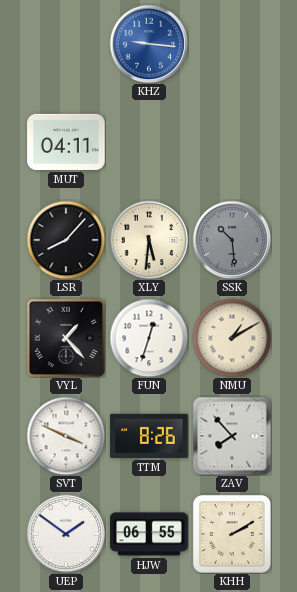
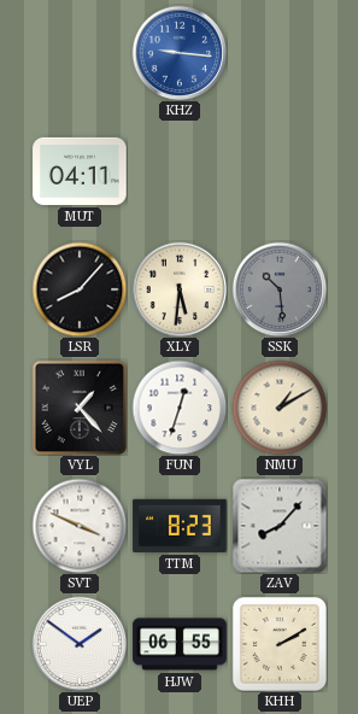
TTM: 8:26 -> 8:23 (180, 526)
ZAV: 7:53 -> 8:07 (280, 526)
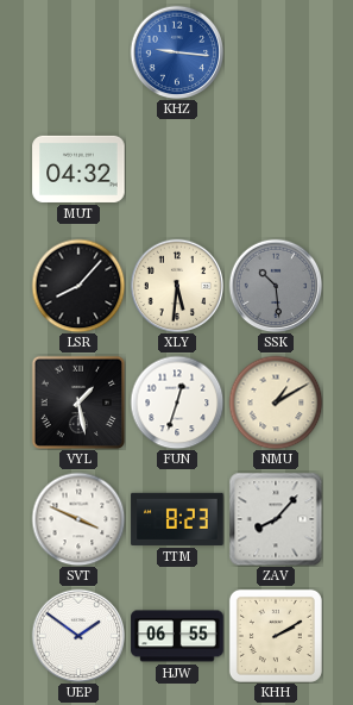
MUT: 04:11 -> 04:32 (78, 169)
VYL: 1:23 -> 1:28 (78, 403)
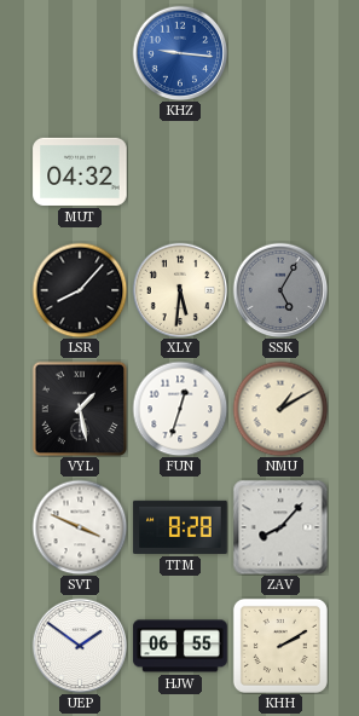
SSK: 10:29 -> 5:05 (280, 290)
TTM: 8:23 -> 8:28 (180, 527)
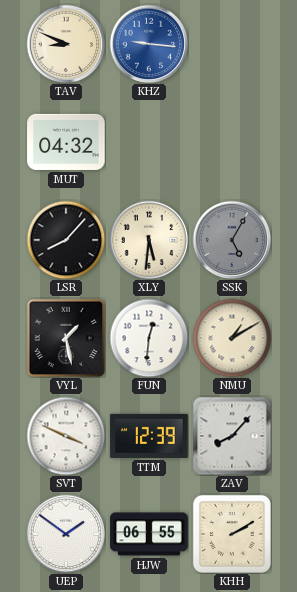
TAV: none -> 8:49 (66, 44)
FUN: 12:33 -> 12:31 (149, 338)
TTM: 8:28 -> 12:39 (149, 436)
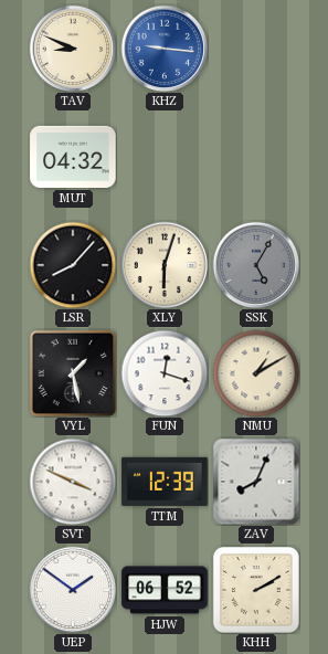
XLY: 5:31 -> 6:03 (165, 265)
FUN: 12:31 -> 12:18 (165, 373)
ZAV: 8:07 -> 8:04 (256, 482)
HJW: 06:55 -> 06:52 (165, 590)
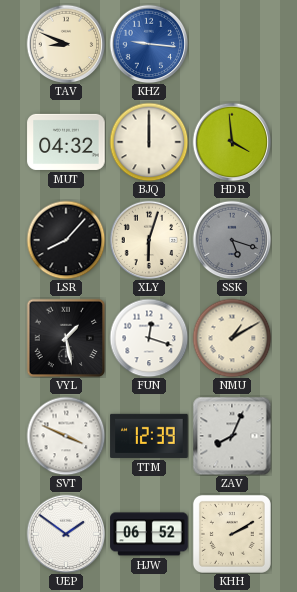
BJQ: none -> 12:00 (149, 142)
HDR: none -> 3:59 (232, 142)
SSK: 5:05 -> 5:18 (232, 240)
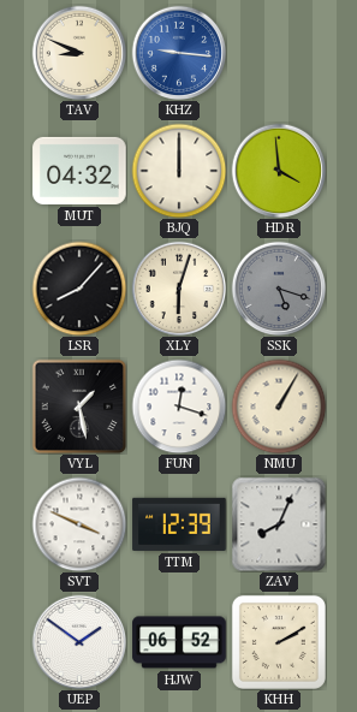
NMU: 1:10 -> 1:05 (279, 407)
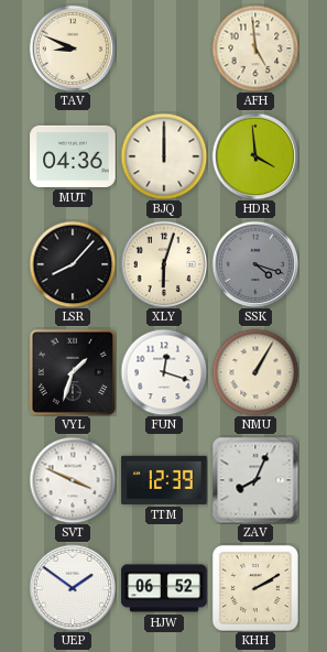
KHZ: 9:16 -> none (179, 53)
AFH: none -> 4:59 (255, 48)
MUT: 04:32 -> 04:36 (73, 156)
SSK: 5:18 -> 4:18 (255, 264)
VYL: 1:28 -> 1:33 (73, 372)
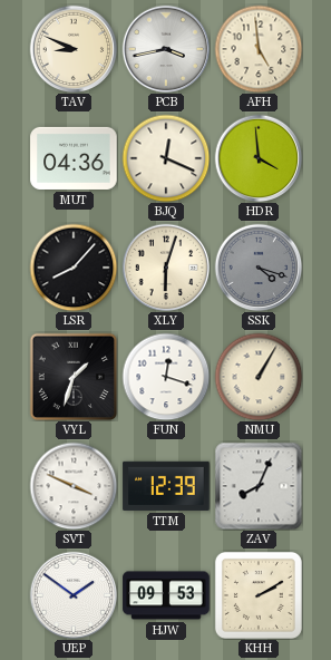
PCB: none -> 3:43 (166, 49)
BJQ: 12:00 -> 12:19 (166, 158)
HJW: 06:52 -> 09:53 (166, 595)
